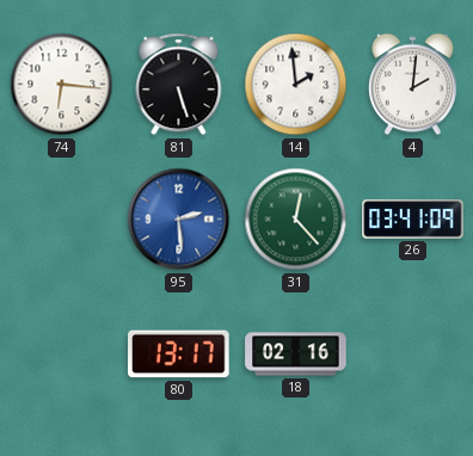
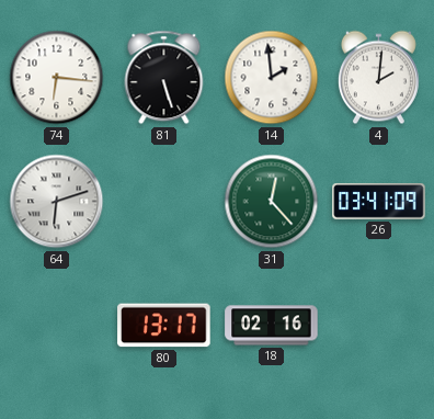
64: none -> 6:12 (57, 202)
95: 2:29 -> none (179, 220)
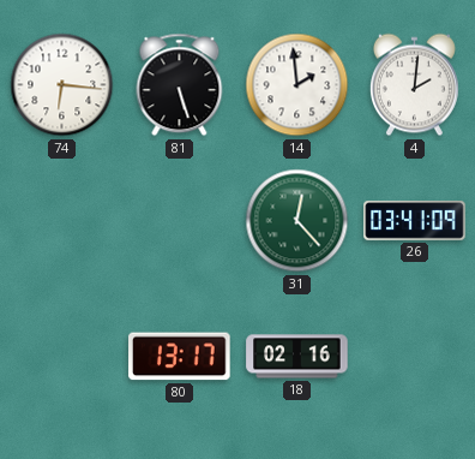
64: 6:12 -> none (57, 202)
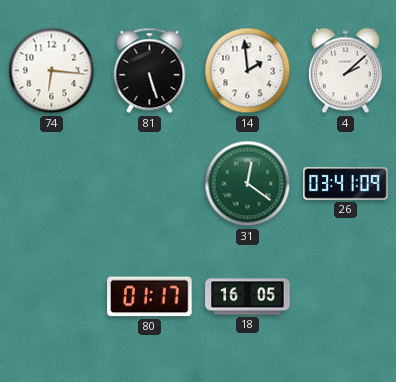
4: 2:01 -> 2:08 (345, 71)
31: 12:23 -> 12:21 (248, 184)
80: 13:17 -> 01:17 (150, 297)
18: 02:16 -> 16:05 (248, 297)
